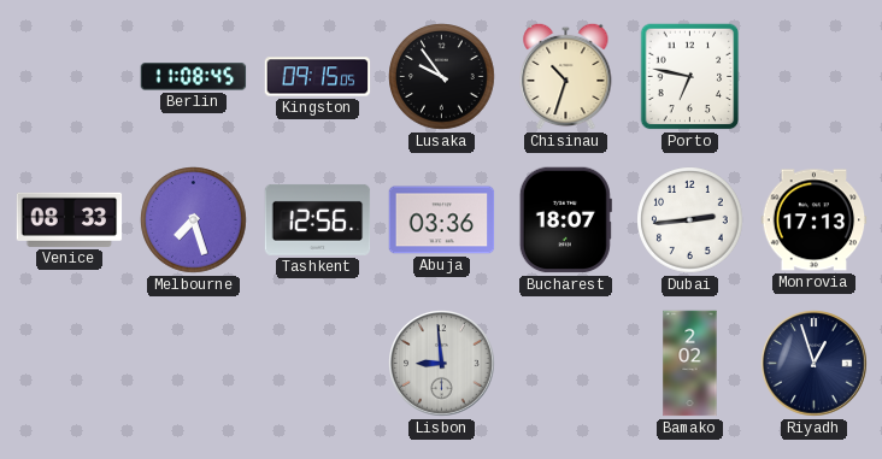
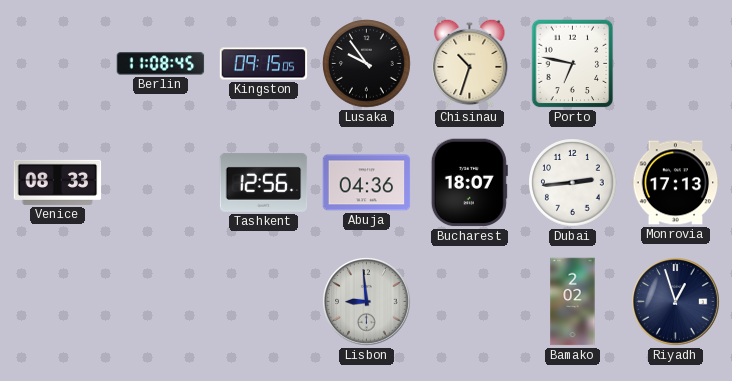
Melbourne: 7:27 -> none (194, 220)
Abuja: 03:36 -> 04:36 (367, 183)
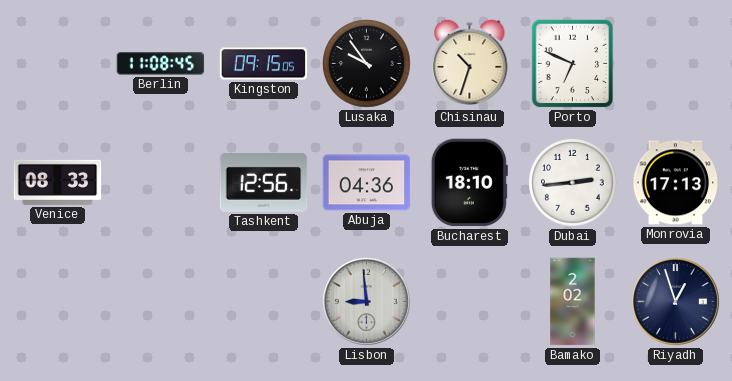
Porto: 6:47 -> 6:49 (573, 64)
Bucharest: 18:07 -> 18:10 (469, 183)
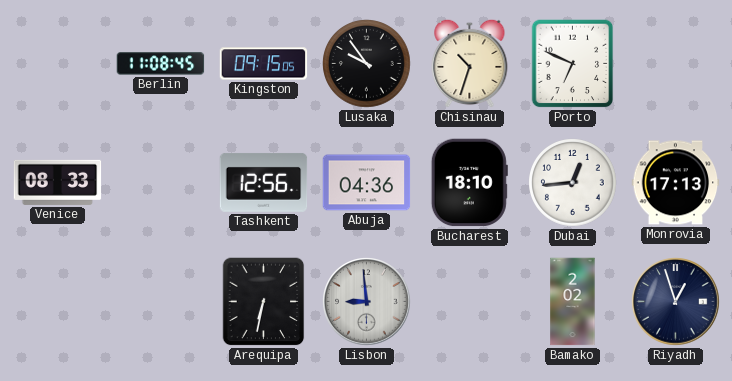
Dubai: 2:44 -> 12:44 (573, 183)
Arequipa: none -> 6:32 (264, 302)
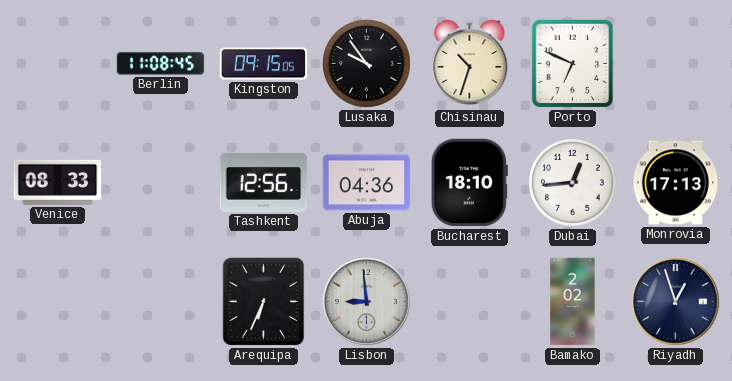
Arequipa: 6:32 -> 6:34 (264, 302)
